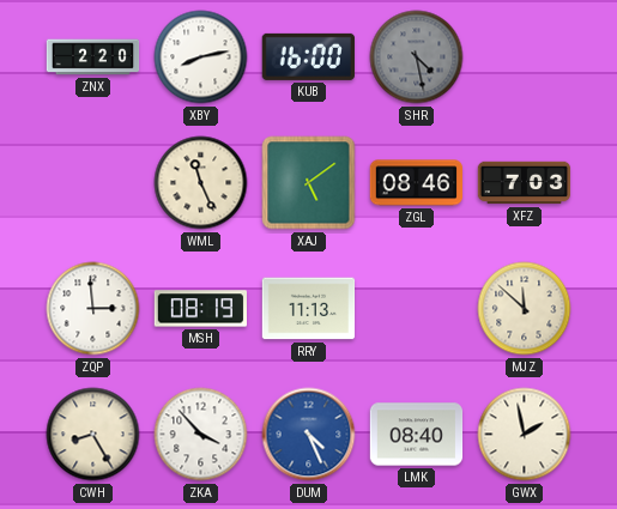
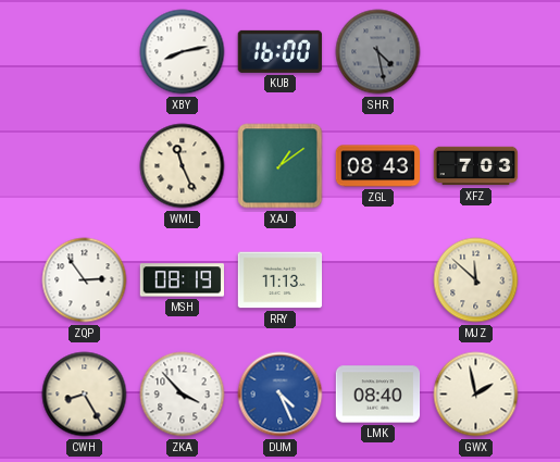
ZNX: 2:20 -> none (93, 57)
XAJ: 5:09 -> 1:09 (281, 166)
ZGL: 08:46 -> 08:43 (378, 166)
ZQP: 2:59 -> 2:54 (85, 280)
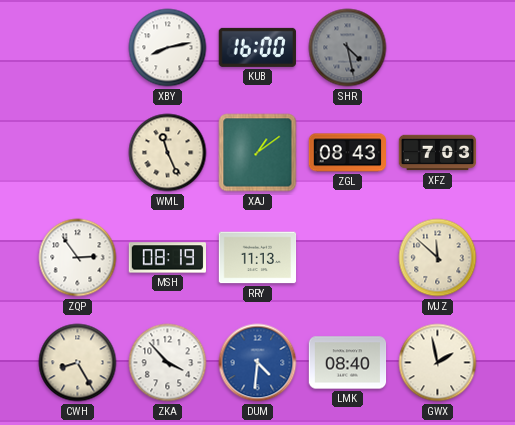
DUM: 4:26 -> 4:31 (258, 363)
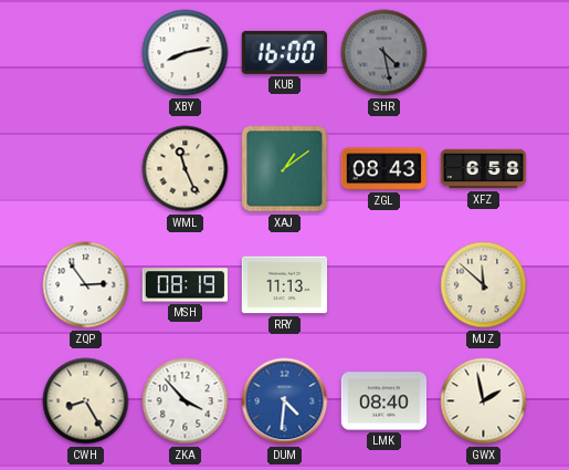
XFZ: 7:03 -> 6:58 (484, 169)
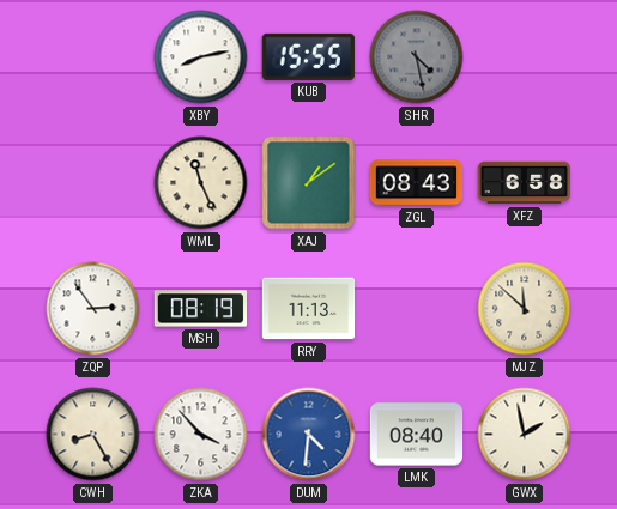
KUB: 16:00 -> 15:55 (308, 56)
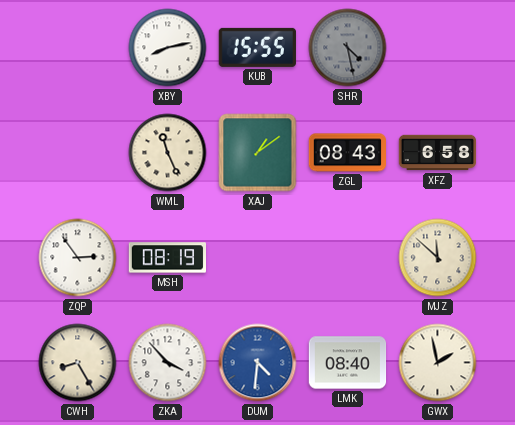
RRY: 11:13 -> none (309, 309)
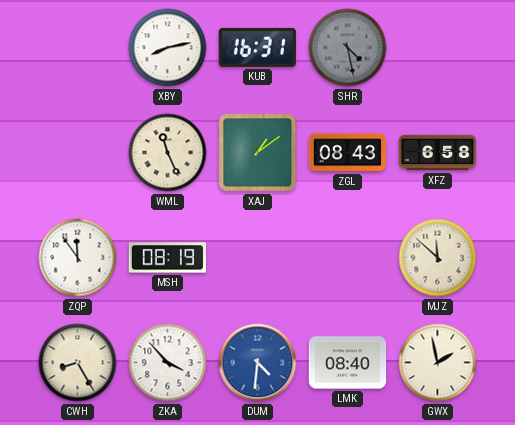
KUB: 15:55 -> 16:31 (257, 47)
ZQP: 2:54 -> 11:54 (78, 258)
